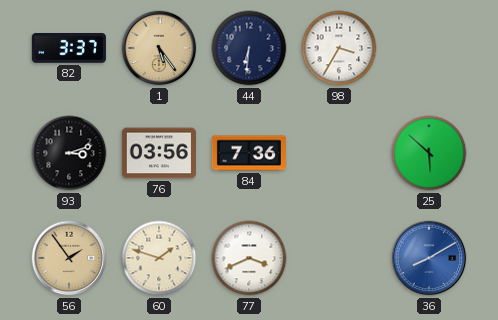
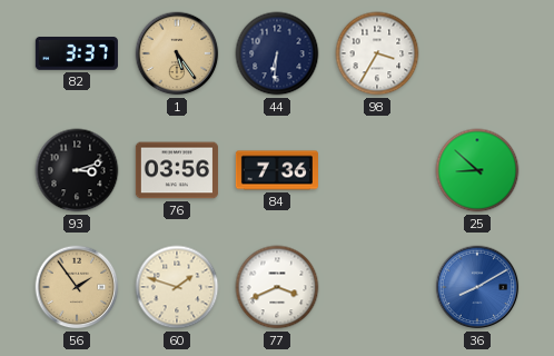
25: 5:52 -> 8:52 (477, 170)
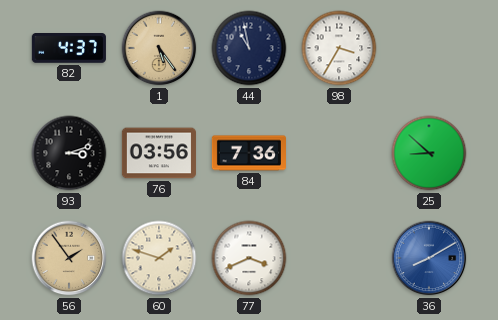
82: 3:37 -> 4:37 (69, 48)
44: 6:31 -> 10:58 (249, 48)
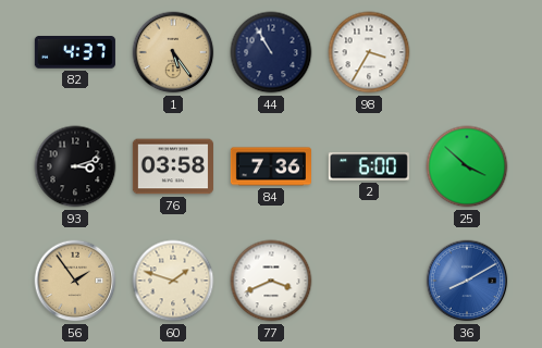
44: 10:58 -> 10:55 (271, 52)
76: 03:56 -> 03:58 (173, 166)
2: none -> 6:00 (369, 166)
25: 8:52 -> 3:52 (467, 166)
